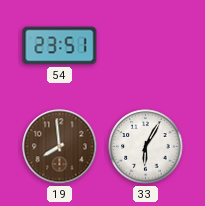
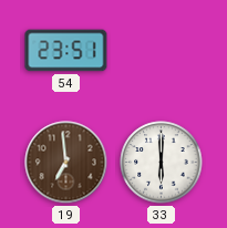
19: 7:59 -> 6:59 (66, 163)
33: 6:05 -> 6:00 (162, 163)
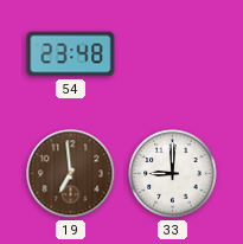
54: 23:51 -> 23:48 (71, 54)
33: 6:00 -> 9:00 (173, 174)
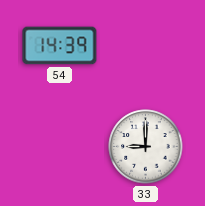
54: 23:48 -> 14:39 (60, 46)
19: 6:59 -> none (71, 174)
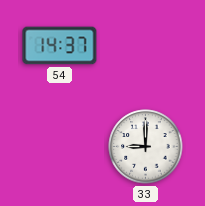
54: 14:39 -> 14:37 (60, 46)
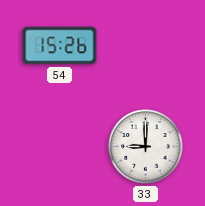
54: 14:37 -> 15:26 (60, 46)
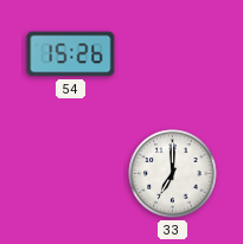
33: 9:00 -> 7:00 (173, 174)
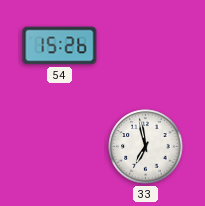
33: 7:00 -> 6:58 (146, 147)
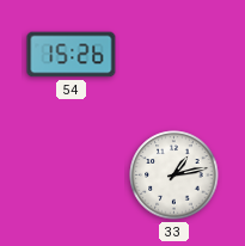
33: 6:58 -> 1:13 (174, 176)
